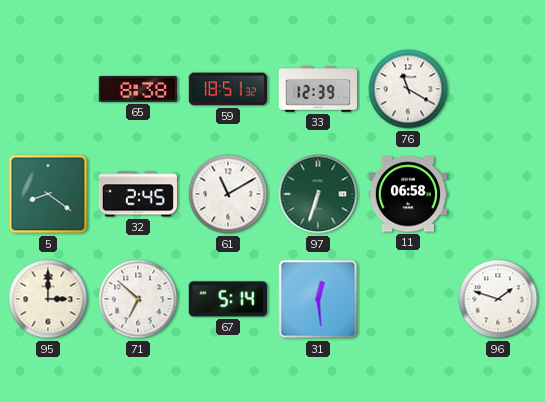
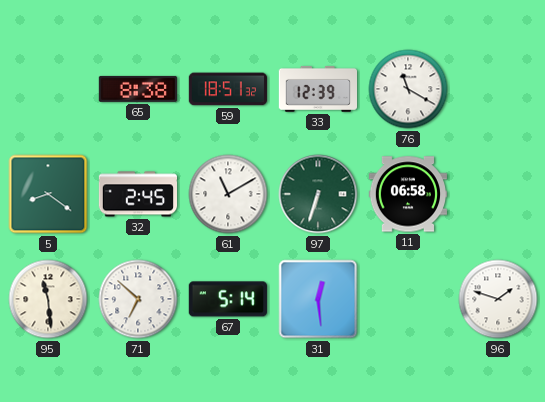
95: 3:00 -> 11:29 (48, 299)
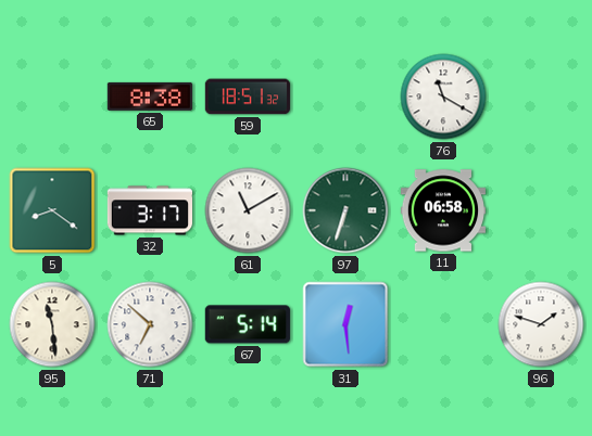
33: 12:39 -> none (317, 89)
32: 2:45 -> 3:17 (149, 210)
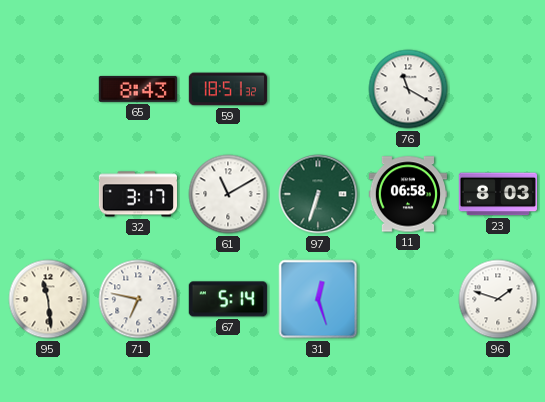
65: 8:38 -> 8:43 (138, 89)
5: 8:21 -> none (52, 210)
23: none -> 8:03 (497, 194)
71: 6:52 -> 6:47 (138, 299)
31: 12:29 -> 12:27 (318, 299)
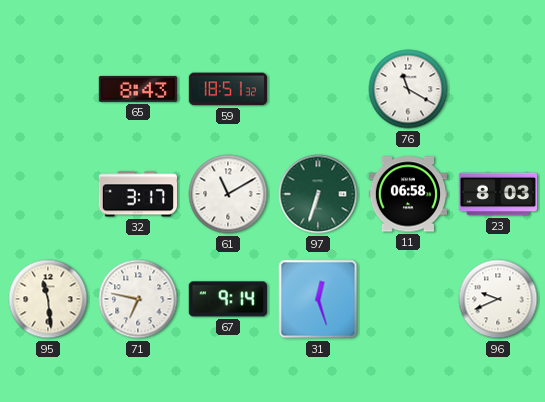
67: 5:14 -> 9:14 (228, 299)
96: 1:48 -> 9:41 (498, 299)
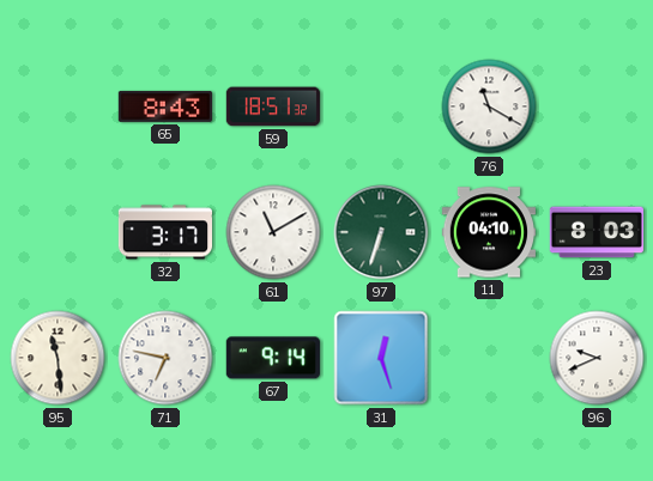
11: 06:58 -> 04:10 (488, 232)
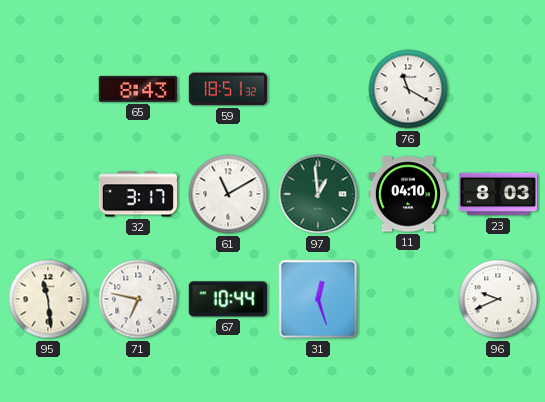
97: 6:33 -> 12:59 (318, 194)
67: 9:14 -> 10:44 (228, 299)
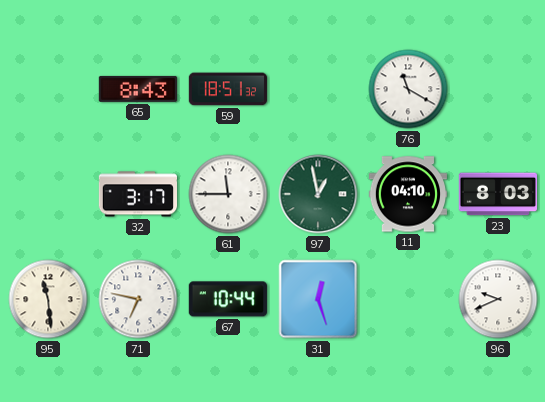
61: 11:10 -> 11:45 (228, 194)
97: 12:59 -> 12:58 (318, 194)
